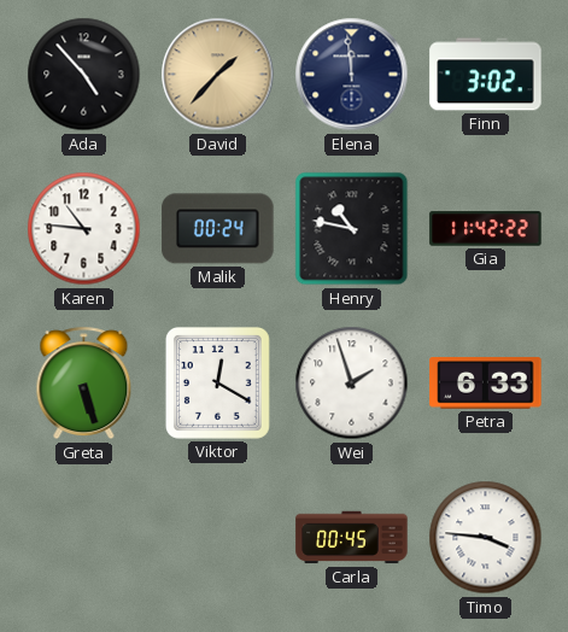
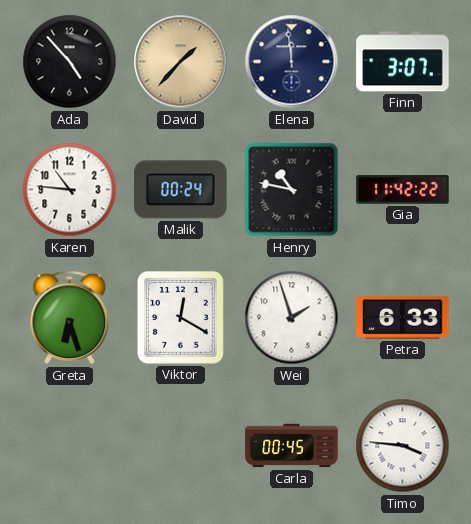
Finn: 3:02 -> 3:07 (403, 62)
Greta: 5:27 -> 6:27 (70, 318)
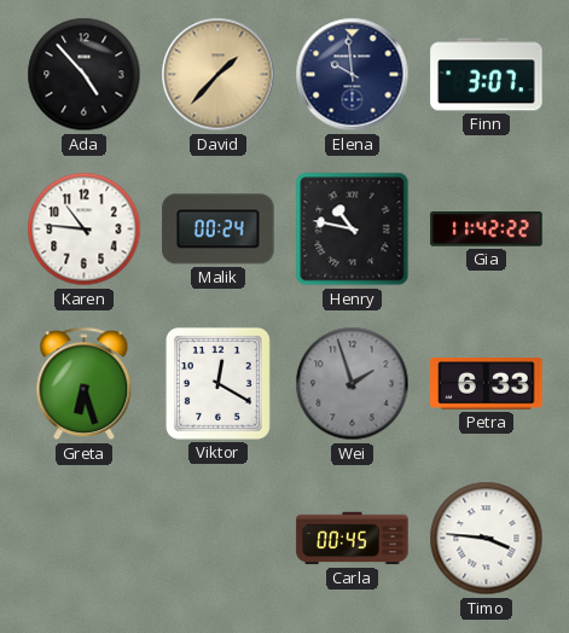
Elena: 11:59 -> 9:59 (353, 75)
Wei dial: white -> grey (353, 384)
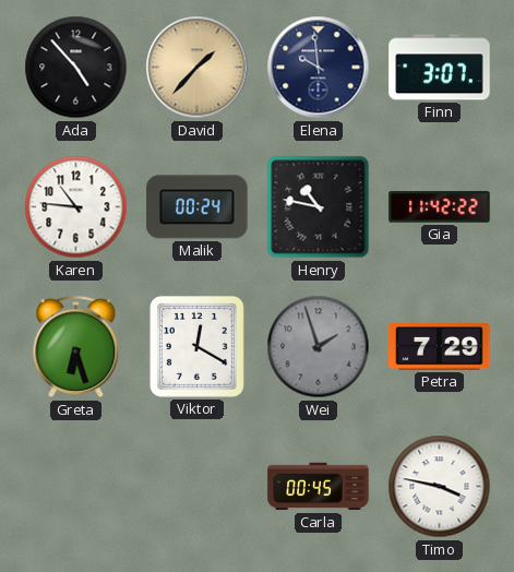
Petra: 6:33 -> 7:29 (440, 347)
Timo: 3:46 -> 3:47 (440, 487)
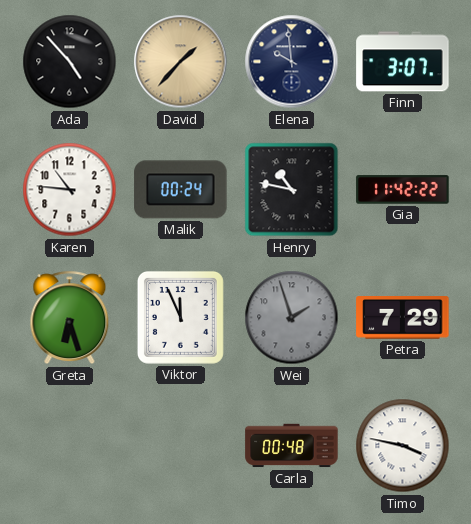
Viktor: 12:20 -> 11:56 (180, 317)
Carla: 00:45 -> 00:48 (292, 446)
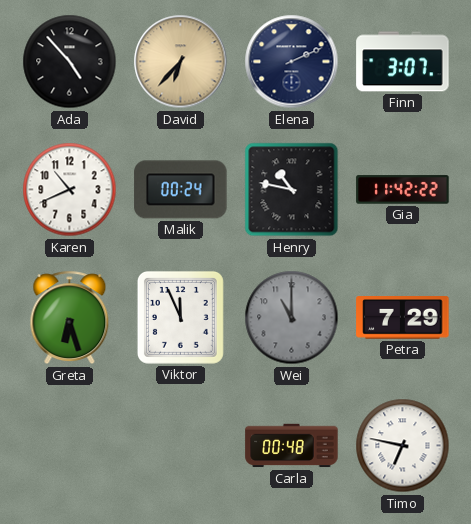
David: 1:37 -> 6:37 (181, 62)
Elena: 9:59 -> 2:11 (292, 62)
Karen: 10:46 -> 10:41 (70, 190)
Wei: 1:57 -> 11:00 (292, 318)
Timo: 3:47 -> 6:47 (403, 446)
